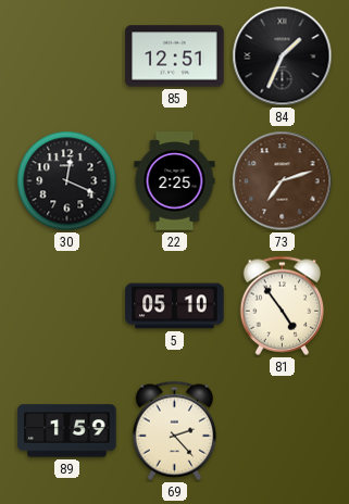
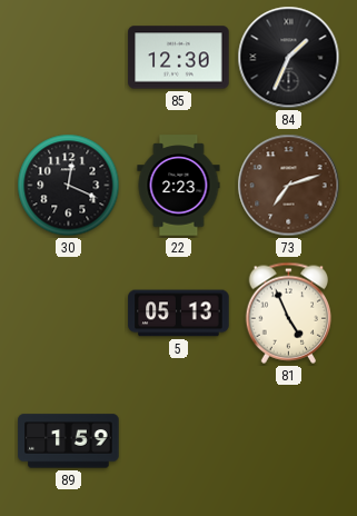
85: 12:51 -> 12:30 (179, 58)
22: 2:25 -> 2:23 (179, 186)
5: 05:10 -> 05:13 (179, 314)
81: 4:54 -> 4:56 (289, 312)
69: 2:23 -> none (175, 430)
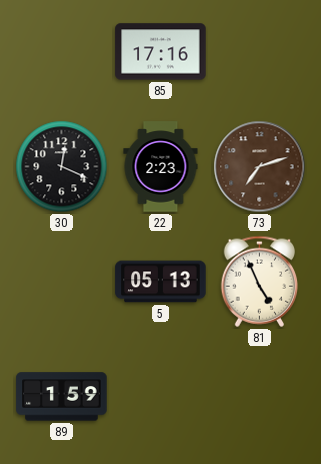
85: 12:30 -> 17:16 (161, 52)
84: 1:34 -> none (289, 58)
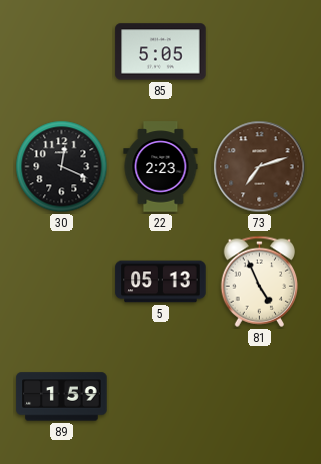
85: 17:16 -> 5:05 (161, 52)
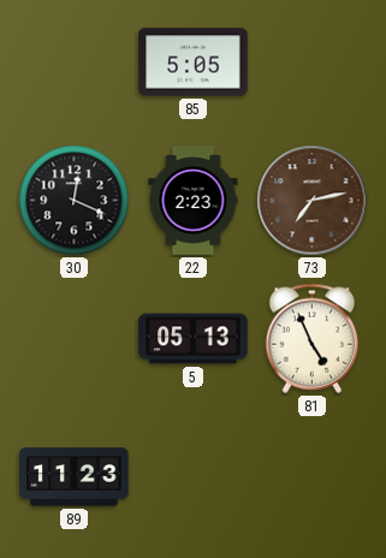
73: 7:12 -> 7:13 (313, 201)
89: 1:59 -> 11:23 (75, 477)
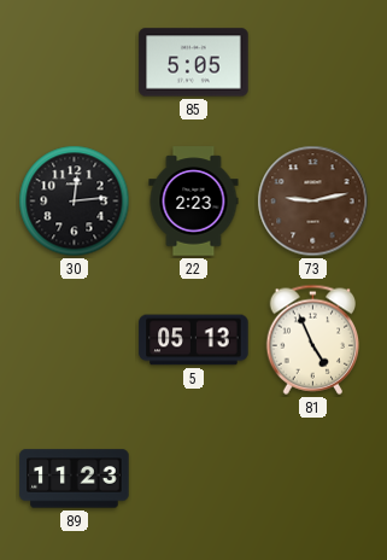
30: 12:19 -> 12:14 (75, 202)
73: 7:13 -> 9:13 (313, 202)
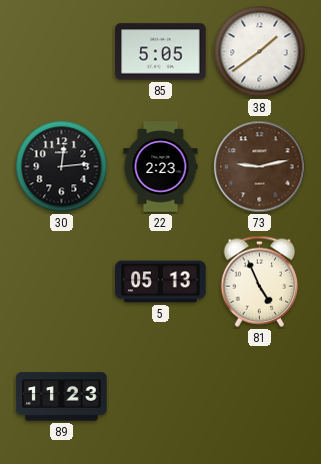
38: none -> 1:39 (260, 52)
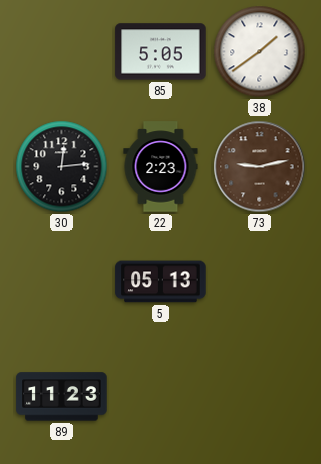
81: 4:56 -> none (260, 281)
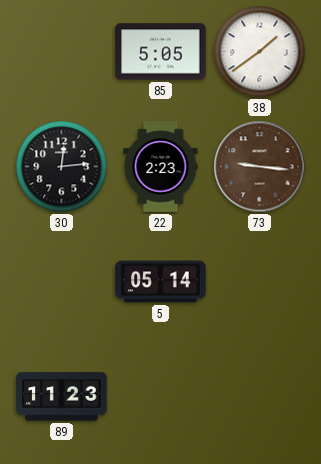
73: 9:13 -> 9:16 (260, 167)
5: 05:13 -> 05:14 (161, 282)
